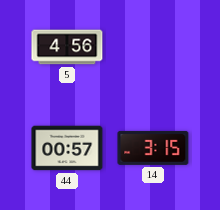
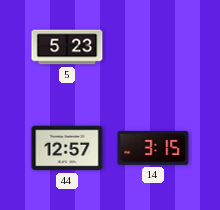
5: 4:56 -> 5:23 (67, 47)
44: 00:57 -> 12:57 (67, 148)
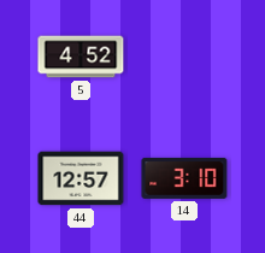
5: 5:23 -> 4:52 (81, 57)
14: 3:15 -> 3:10 (184, 178)
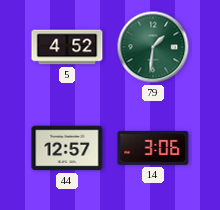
79: none -> 1:31 (153, 47)
14: 3:10 -> 3:06 (153, 148)
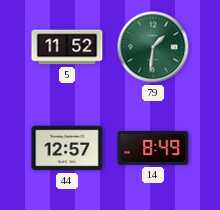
5: 4:52 -> 11:52 (67, 47)
14: 3:06 -> 8:49 (153, 148)
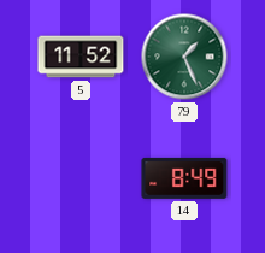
79: 1:31 -> 1:26 (184, 57)
44: 12:57 -> none (67, 148)
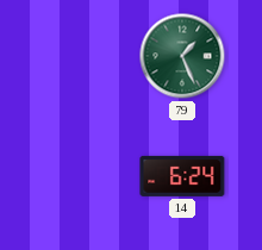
5: 11:52 -> none (81, 57)
14: 8:49 -> 6:24 (182, 176)
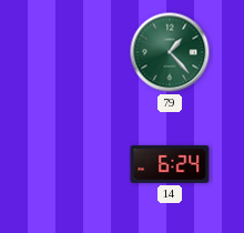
79: 1:26 -> 1:23 (170, 52)
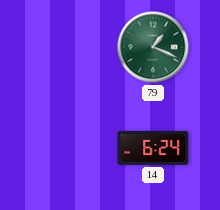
79: 1:23 -> 1:19 (153, 47)
